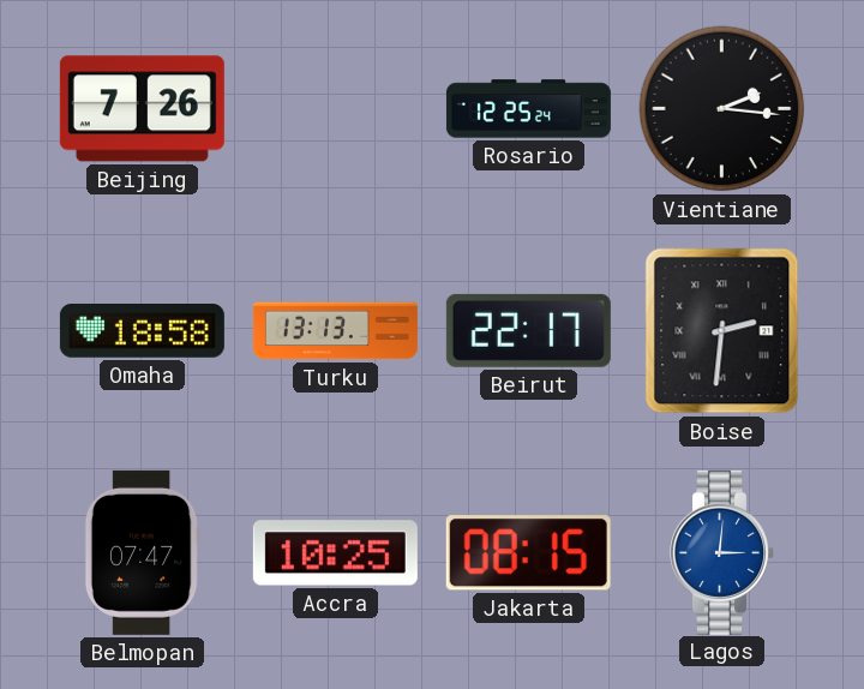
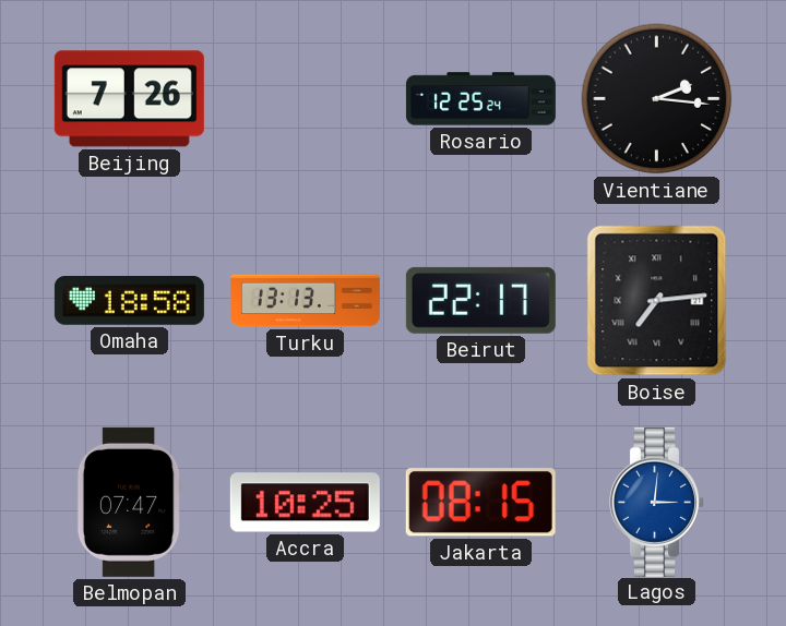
Boise: 2:31 -> 7:14 (657, 301)
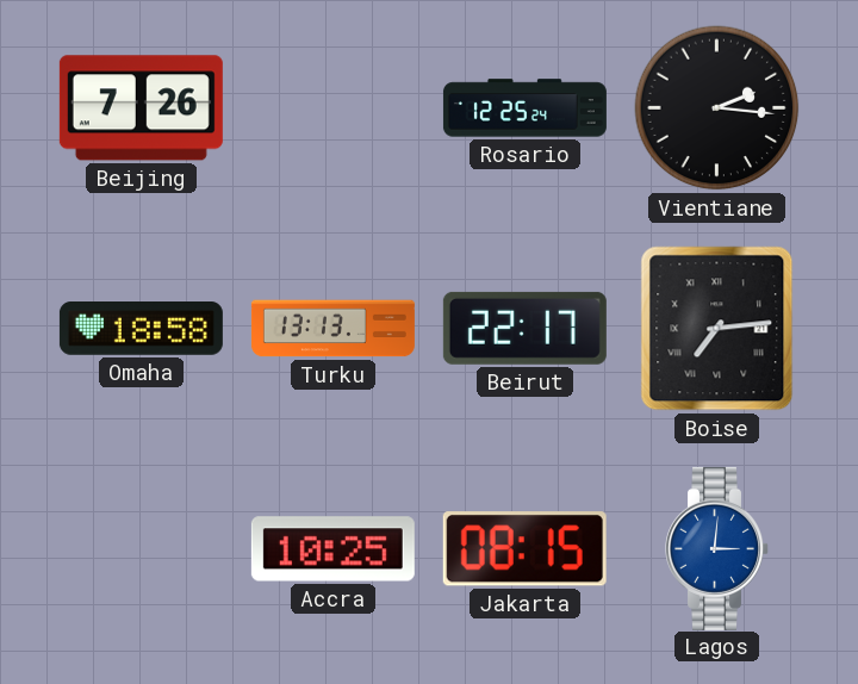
Belmopan: 07:47 -> none (129, 502)
